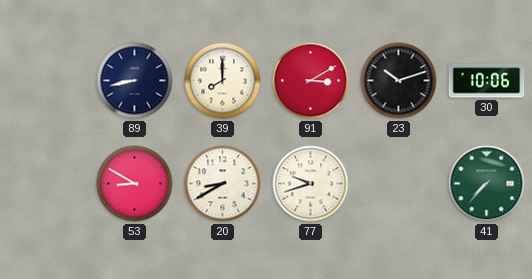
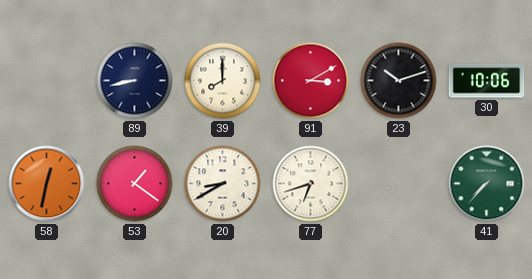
58: none -> 12:32 (47, 184)
53: 8:50 -> 1:21 (135, 184)
77: 9:42 -> 6:42 (311, 184)
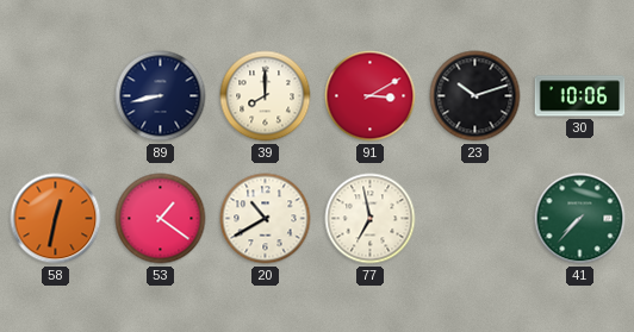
20: 8:40 -> 10:40 (266, 219)
77: 6:42 -> 6:58 (371, 219)
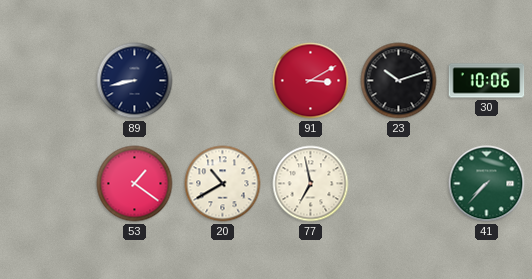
39: 8:00 -> none (266, 96)
58: 12:32 -> none (56, 219)
